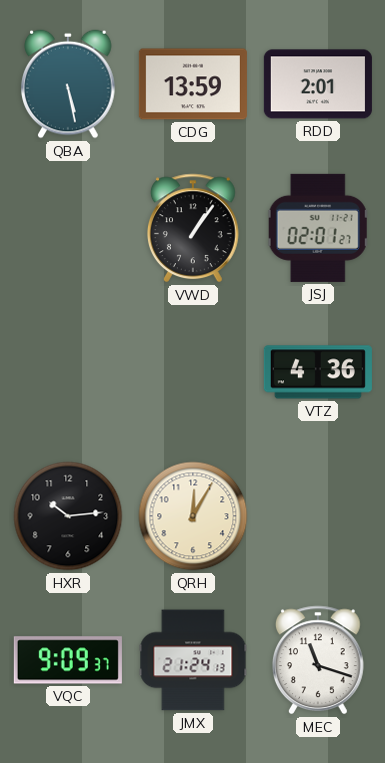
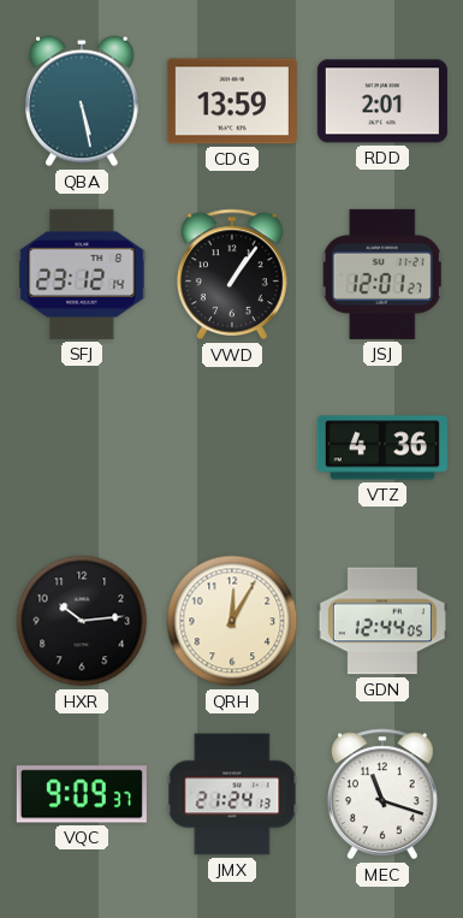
SFJ: none -> 23:12 (82, 274)
JSJ: 02:01 -> 12:01 (382, 274)
GDN: none -> 12:44 (382, 621)
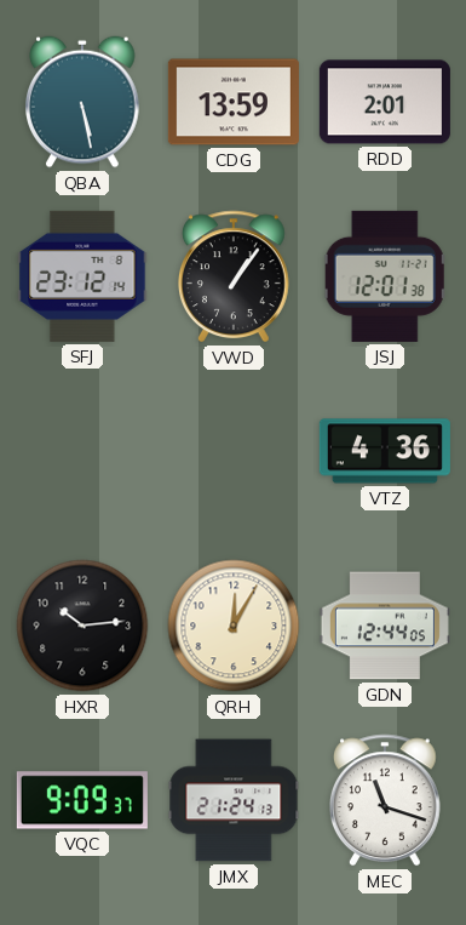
JSJ: 12:01:27 -> 12:01:38 (385, 276)
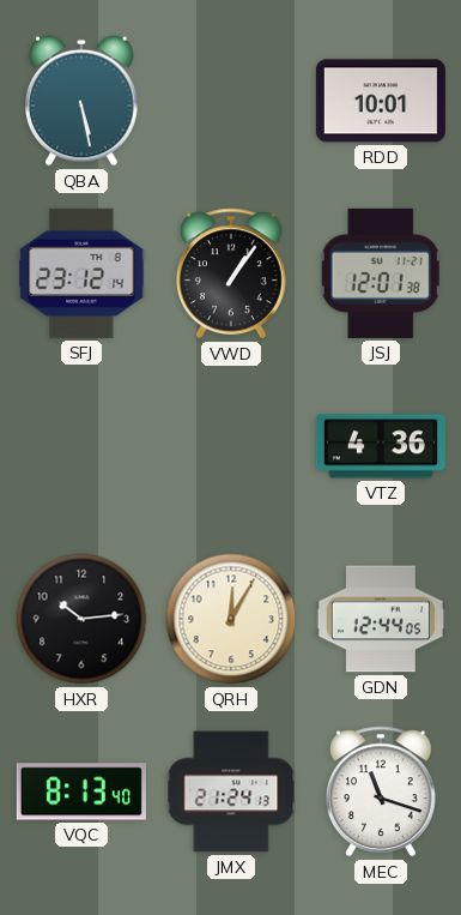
CDG: 13:59 -> none (234, 102)
RDD: 2:01 -> 10:01 (381, 101)
VQC: 9:09 -> 8:13 (81, 791)
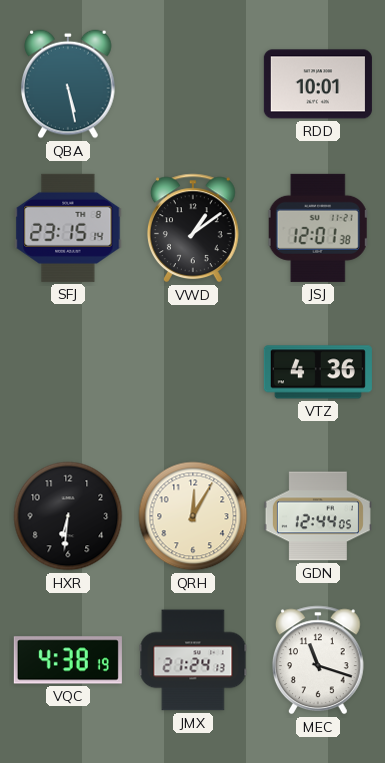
SFJ: 23:12 -> 23:15 (68, 228)
VWD: 1:06 -> 1:09 (194, 228)
HXR: 10:14 -> 6:31 (68, 516)
VQC: 8:13 -> 4:38 (68, 660)
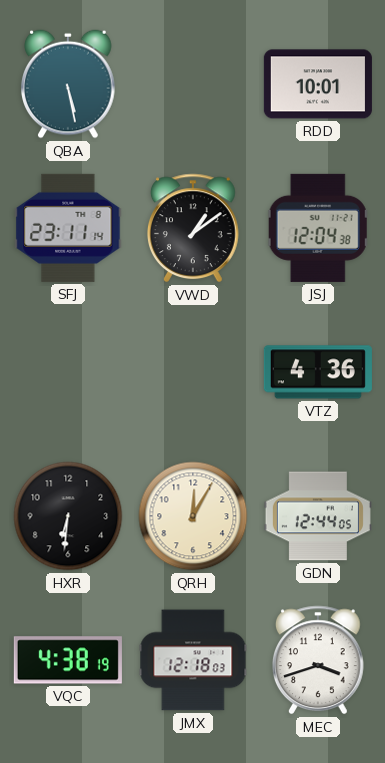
SFJ: 23:15 -> 23:11 (68, 228)
JSJ: 12:01 -> 12:04 (318, 228)
JMX: 21:24 -> 12:18 (193, 660)
MEC: 11:18 -> 3:42 (319, 660)
